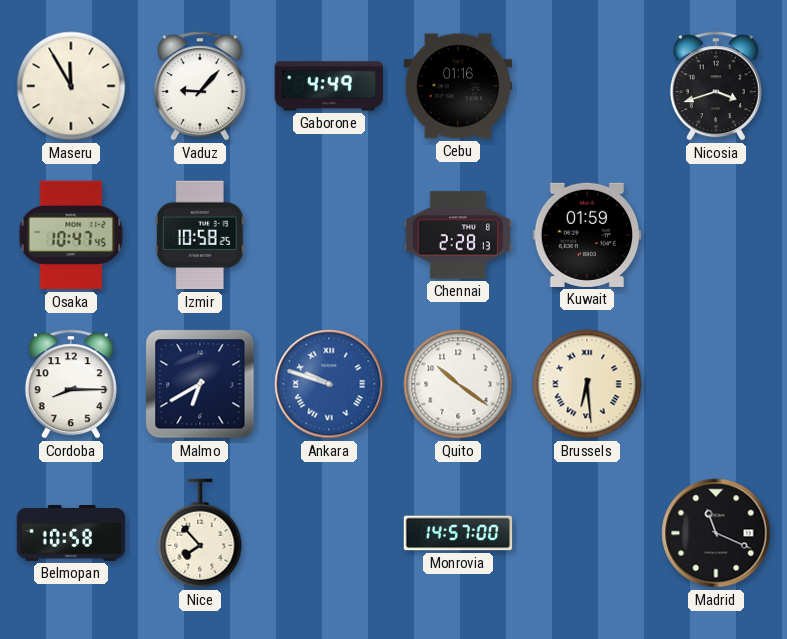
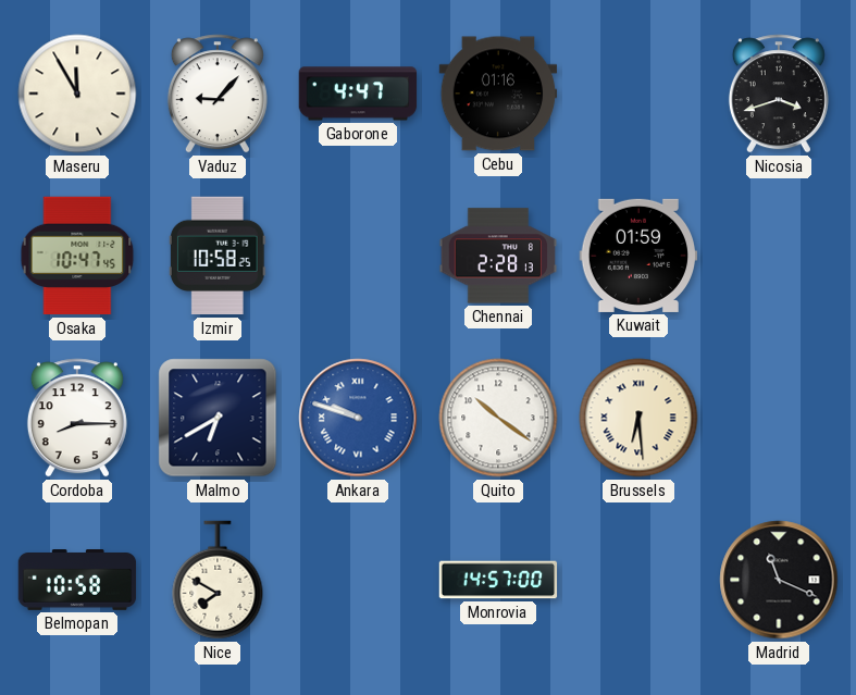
Gaborone: 4:49 -> 4:47 (358, 94)
Nice: 7:53 -> 7:50 (218, 580)
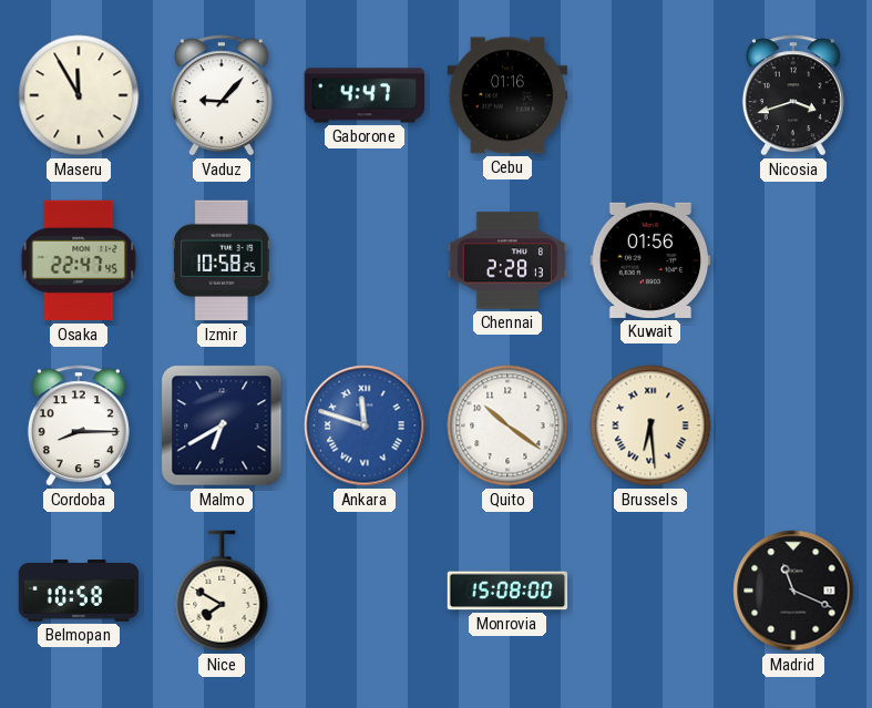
Osaka: 10:47 -> 22:47 (79, 260)
Kuwait: 01:59 -> 01:56 (650, 260)
Ankara: 9:48 -> 11:48 (365, 425)
Monrovia: 14:57 -> 15:08 (507, 591)
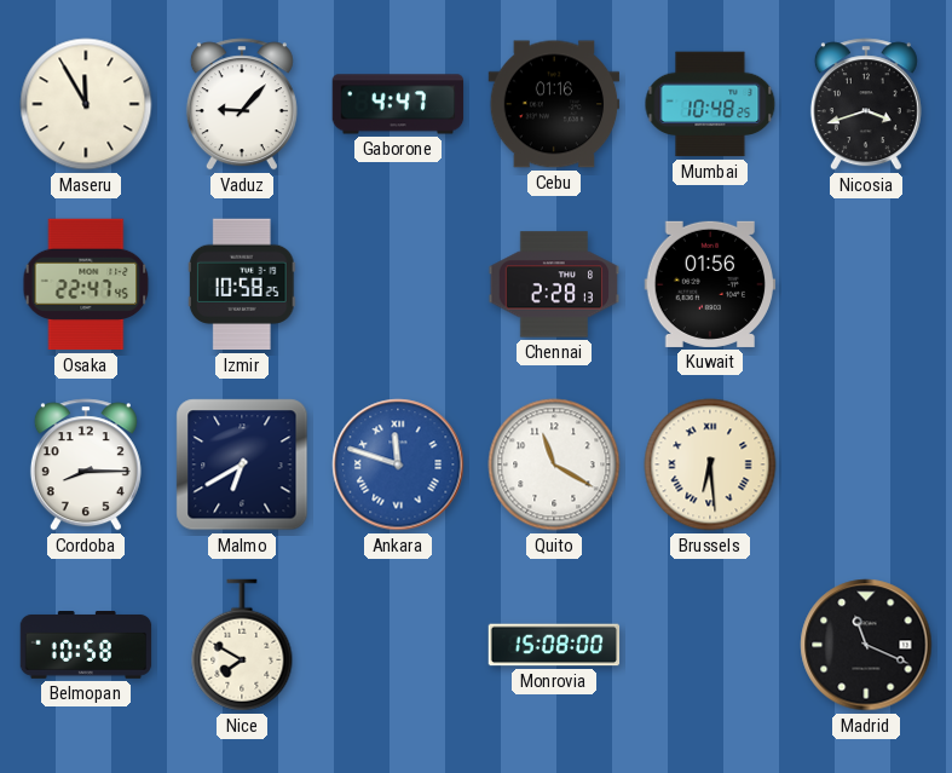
Mumbai: none -> 10:48 (710, 104)
Quito: 10:21 -> 11:20 (554, 465)
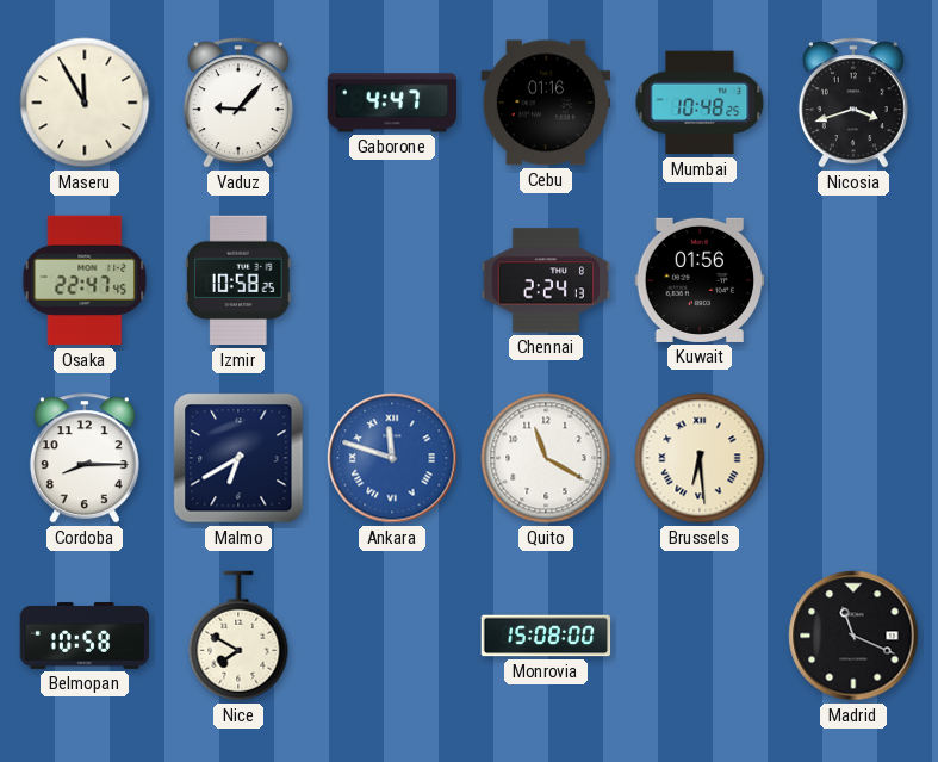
Chennai: 2:28 -> 2:24 (546, 280)
